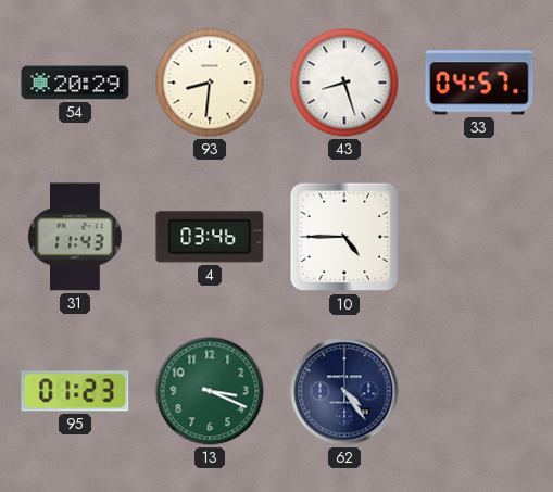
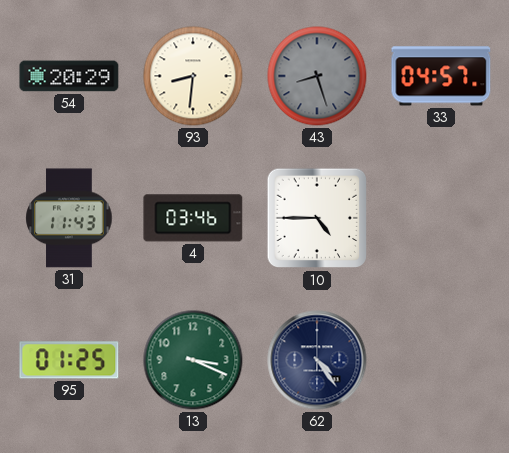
43 dial: white -> grey (317, 76)
95: 01:23 -> 01:25 (69, 360)
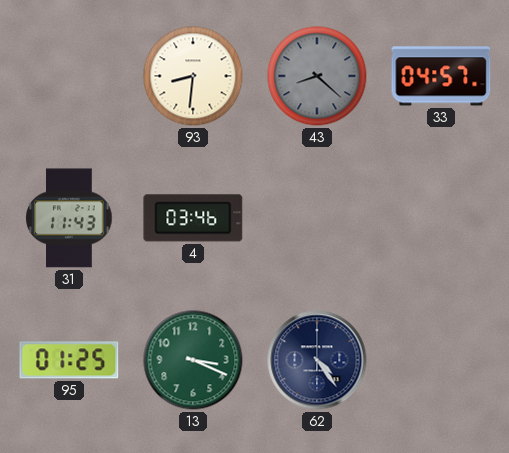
54: 20:29 -> none (69, 76)
43: 8:27 -> 8:22 (317, 76)
10: 4:45 -> none (317, 218)
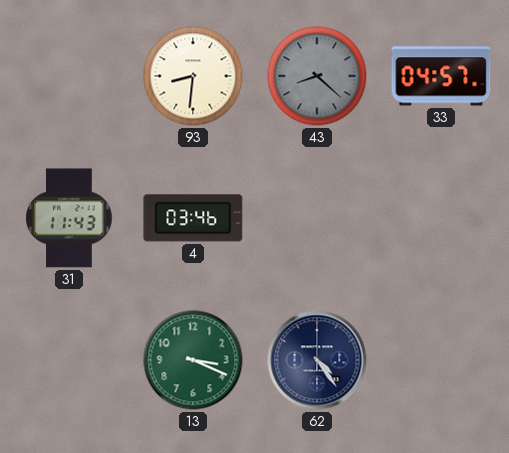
95: 01:25 -> none (69, 360)
